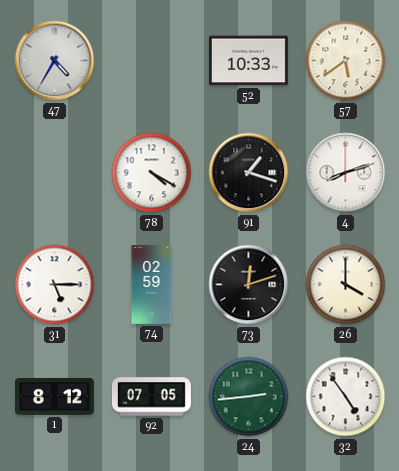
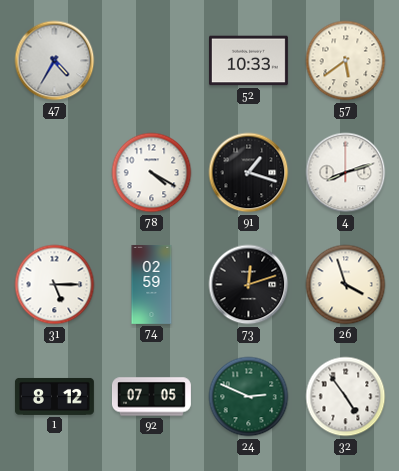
26: 4:00 -> 3:57 (346, 285)
24: 2:44 -> 2:49 (249, 397)
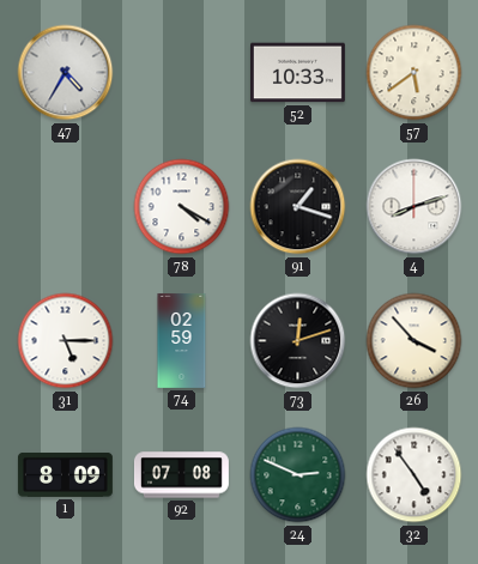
26: 3:57 -> 3:53 (415, 341)
1: 8:12 -> 8:09 (65, 474)
92: 07:05 -> 07:08 (181, 475)
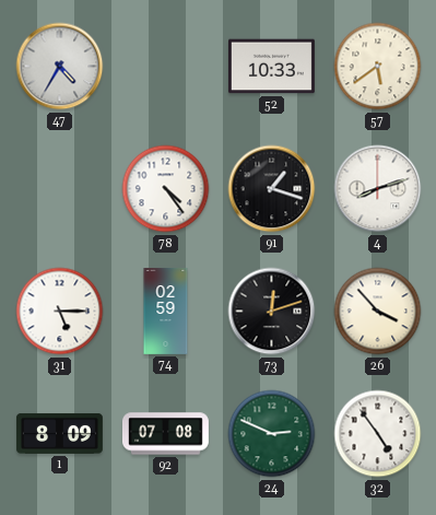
78: 4:20 -> 4:24 (166, 189)
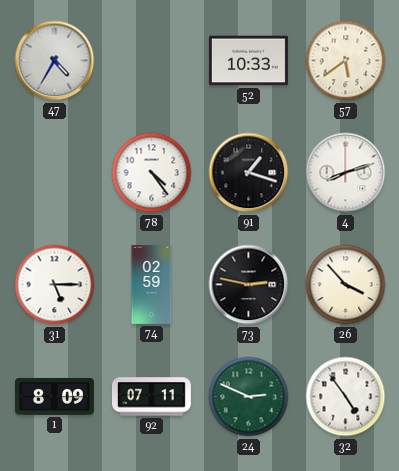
73: 12:12 -> 2:47 (249, 285)
92: 07:08 -> 07:11 (151, 397)
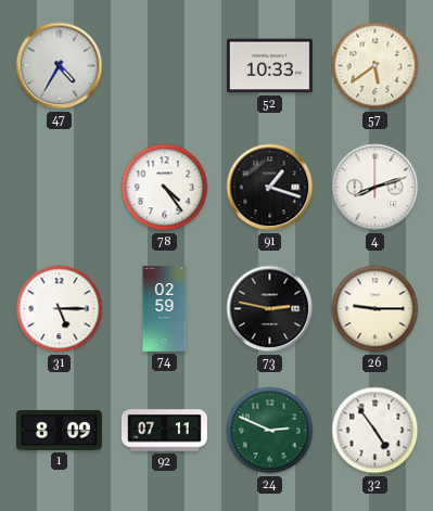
26: 3:53 -> 9:15 (375, 309)
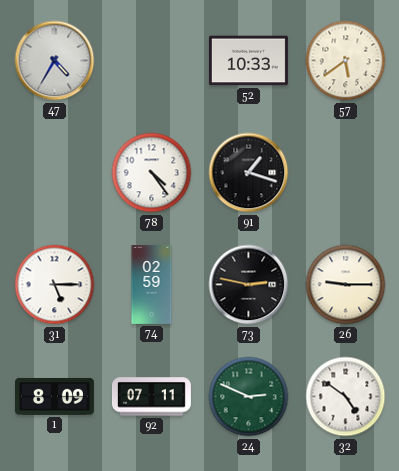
4: 8:12 -> none (375, 188)
32: 4:54 -> 4:51 (346, 397)
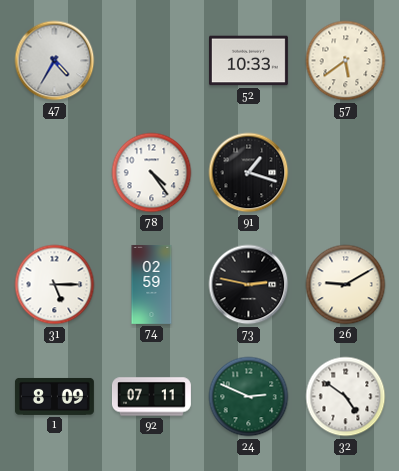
26: 9:15 -> 9:10 (346, 285)
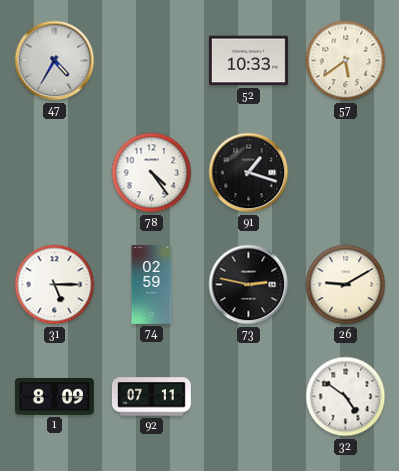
24: 2:49 -> none (249, 397)
